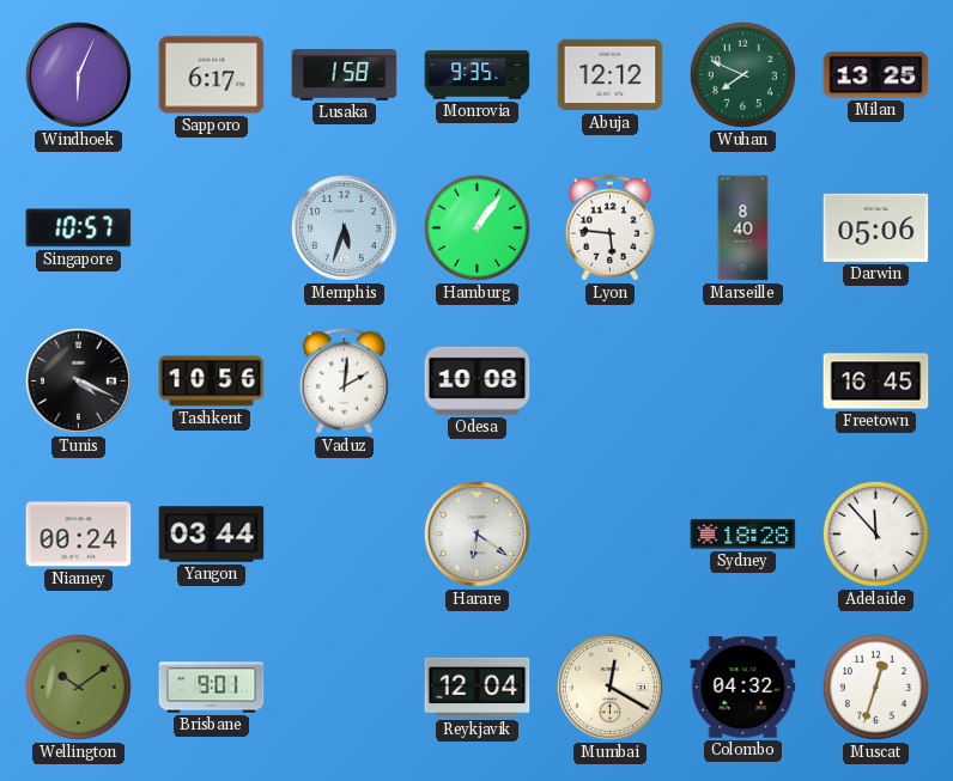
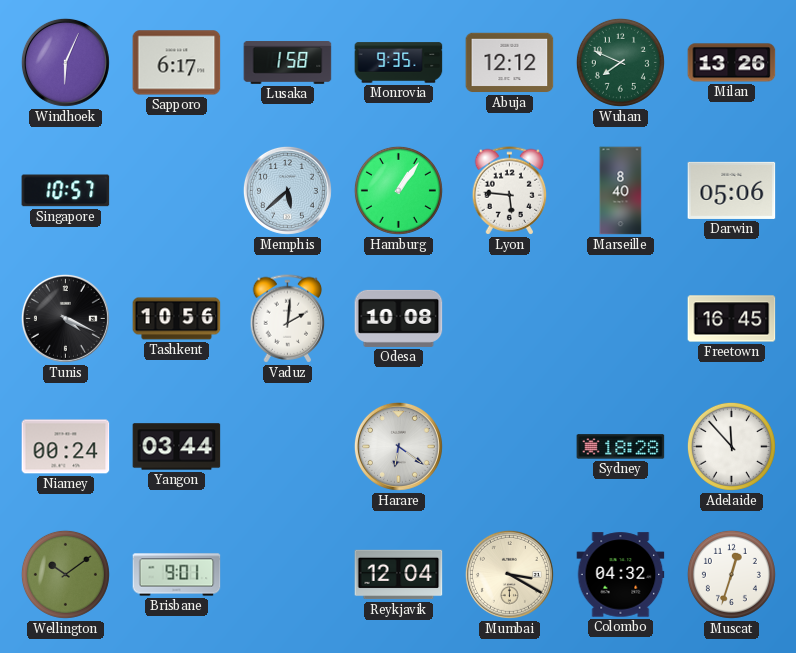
Milan: 13:25 -> 13:26 (732, 63)
Memphis: 5:33 -> 5:38 (287, 190)
Mumbai: 12:20 -> 3:20 (509, 574)
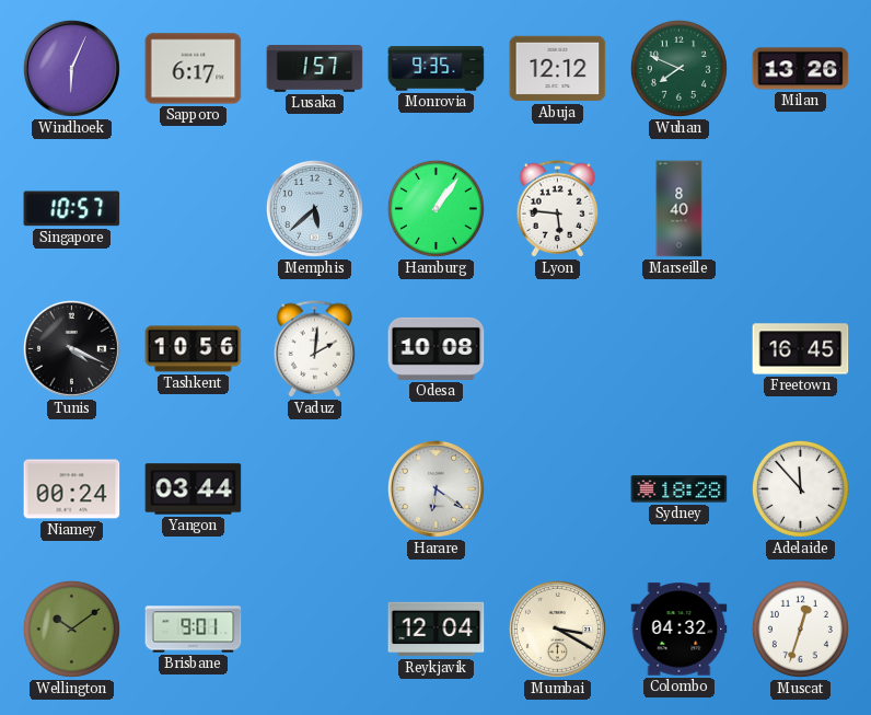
Lusaka: 1:58 -> 1:57 (315, 69)
Darwin: 05:06 -> none (732, 190)
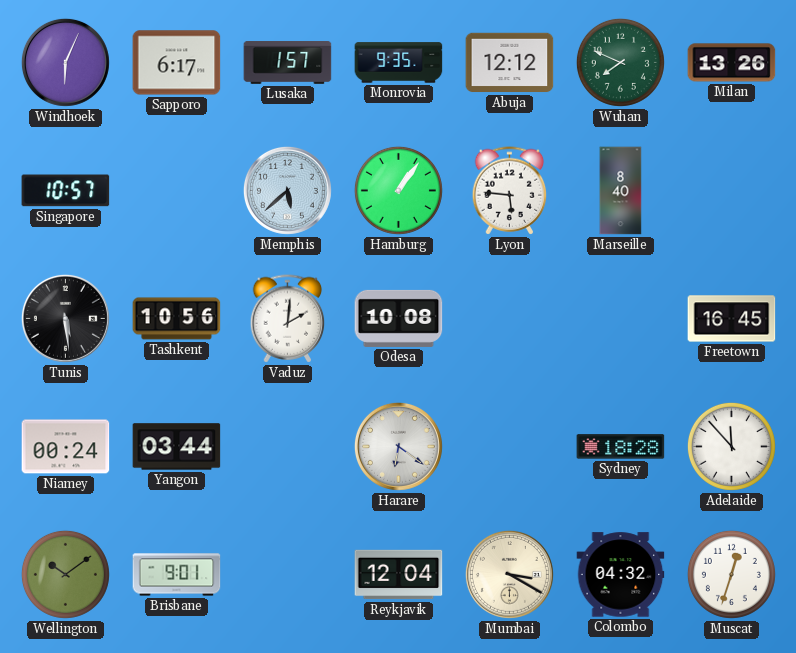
Tunis: 4:19 -> 5:29 (65, 318)
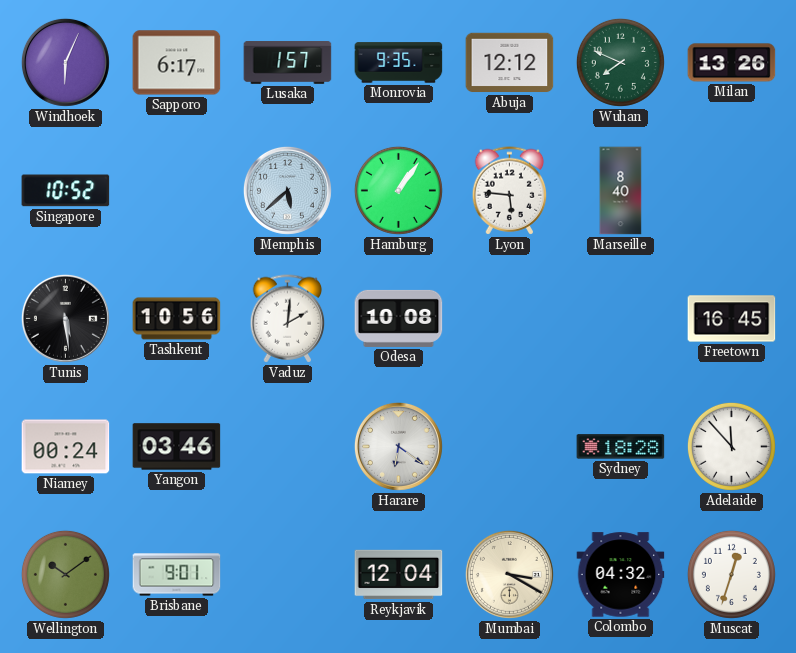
Singapore: 10:57 -> 10:52 (66, 191)
Yangon: 03:44 -> 03:46 (177, 447)
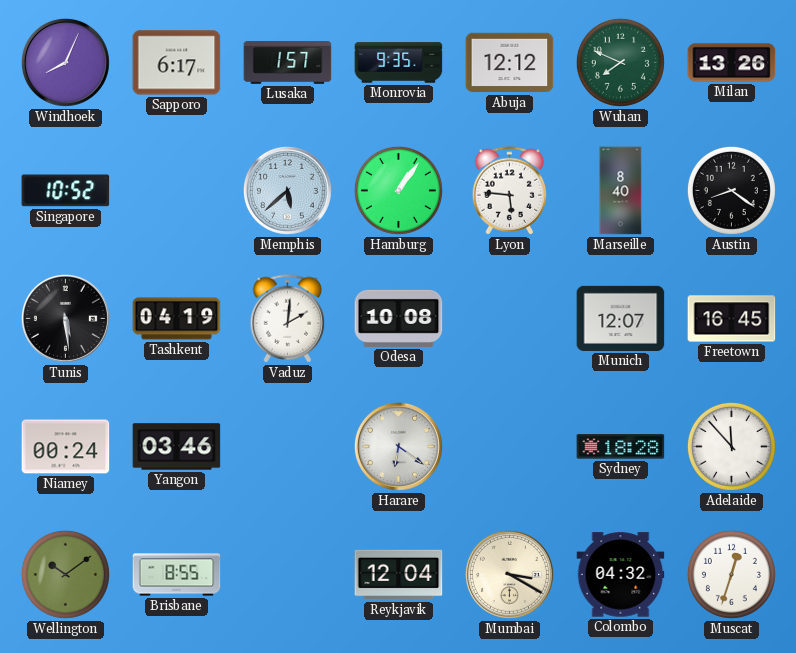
Windhoek: 6:04 -> 8:04 (65, 62)
Austin: none -> 8:21 (731, 190)
Tashkent: 10:56 -> 04:19 (177, 319)
Munich: none -> 12:07 (621, 318)
Brisbane: 9:01 -> 8:55 (177, 575)
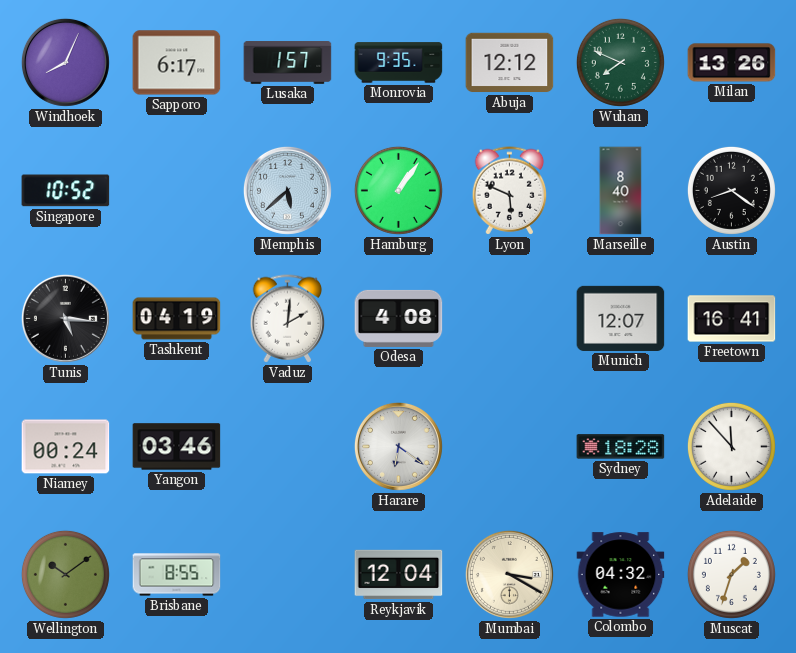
Lyon: 5:46 -> 5:49 (510, 191)
Tunis: 5:29 -> 5:16 (65, 318)
Odesa: 10:08 -> 4:08 (399, 318)
Freetown: 16:45 -> 16:41 (732, 319)
Muscat: 12:33 -> 1:33 (731, 574)
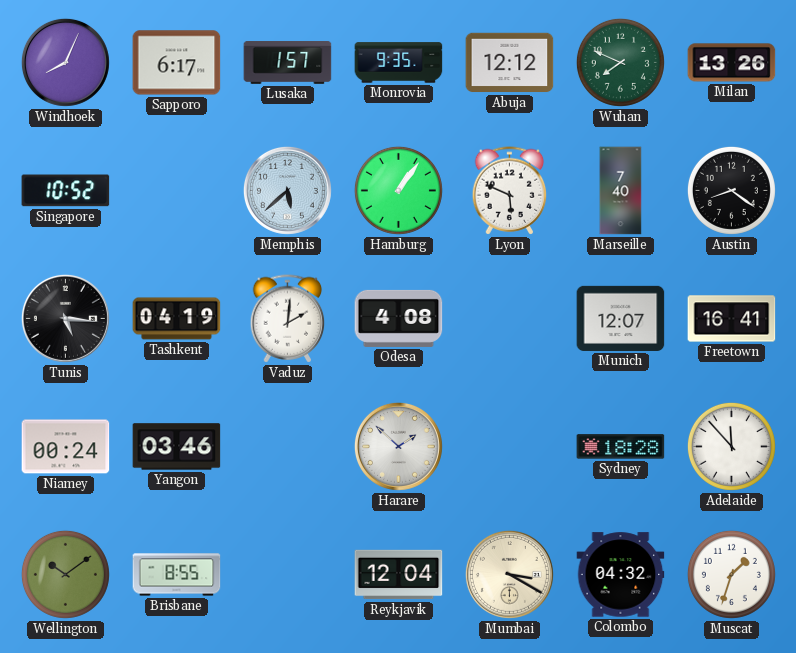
Marseille: 8:40 -> 7:40 (621, 191)
Harare: 6:21 -> 1:52 (398, 446)
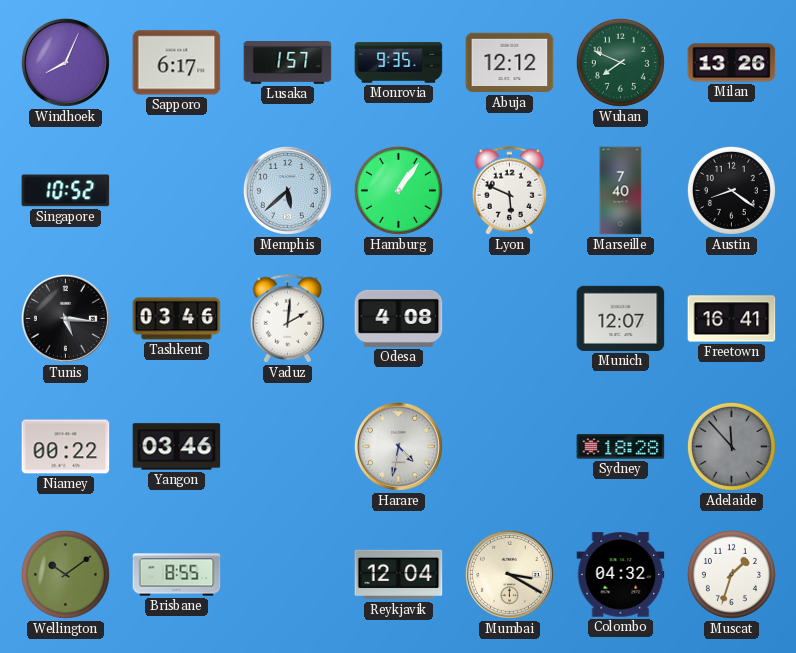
Tashkent: 04:19 -> 03:46 (177, 319)
Niamey: 00:24 -> 00:22 (66, 447)
Harare: 1:52 -> 4:32 (398, 446)
Adelaide dial: white -> grey (731, 446)
